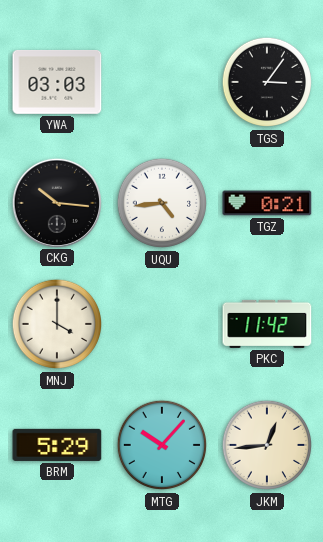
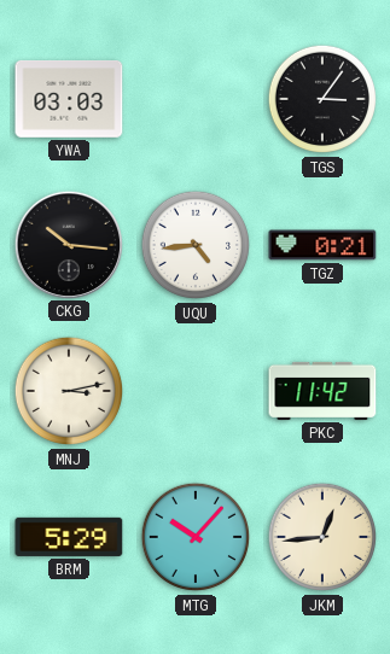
MNJ: 4:00 -> 3:13 (69, 391)
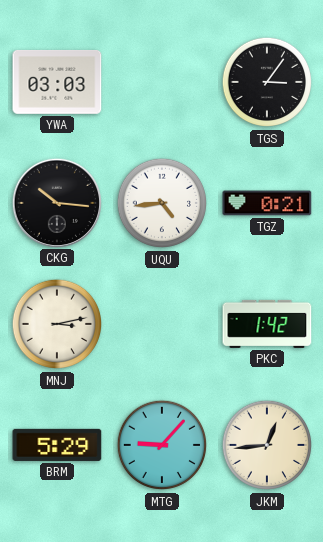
PKC: 11:42 -> 1:42 (267, 324)
MTG: 10:07 -> 9:07 (162, 445)
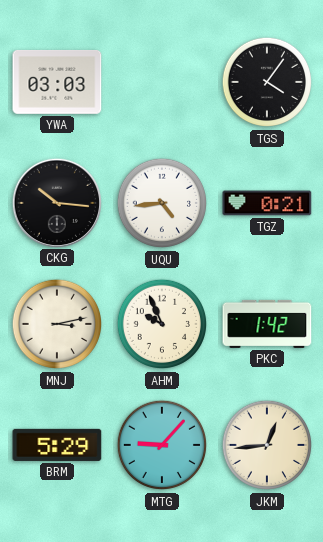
TGS: 3:06 -> 4:06 (267, 82)
AHM: none -> 9:56 (162, 324)
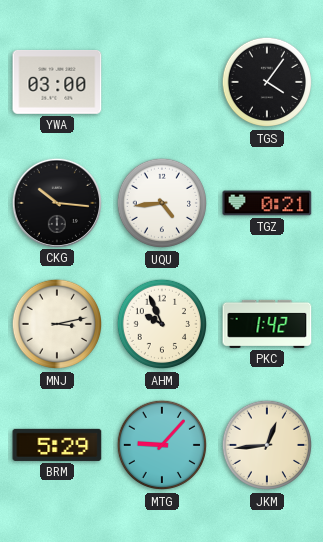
YWA: 03:03 -> 03:00 (57, 82)
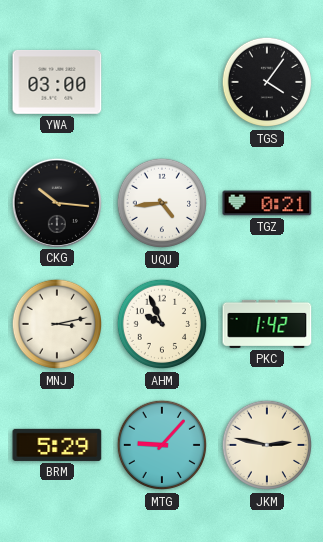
JKM: 12:44 -> 2:47 (267, 445)
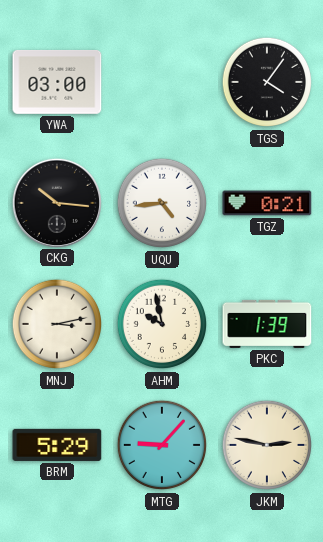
AHM: 9:56 -> 9:58 (162, 324)
PKC: 1:42 -> 1:39 (267, 324)
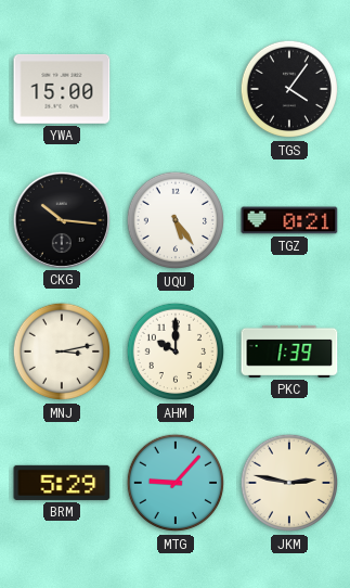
YWA: 03:00 -> 15:00 (62, 89)
UQU: 4:44 -> 5:24 (176, 220)
AHM: 9:58 -> 10:00 (176, 351)
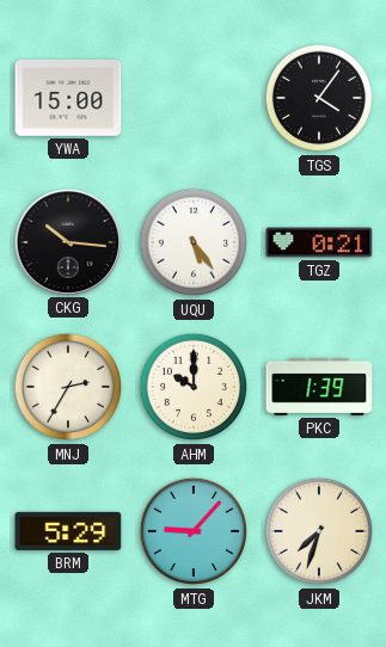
MNJ: 3:13 -> 2:35 (68, 387)
JKM: 2:47 -> 7:33 (319, 531)
